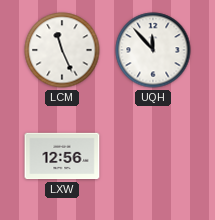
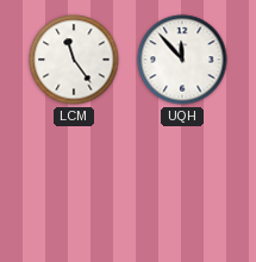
LCM: 11:26 -> 11:24 (74, 60)
LXW: 12:56 -> none (62, 156)
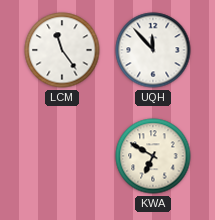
KWA: none -> 6:50 (153, 156)
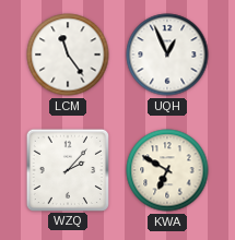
UQH: 11:53 -> 12:56 (167, 55)
WZQ: none -> 2:07 (67, 169)
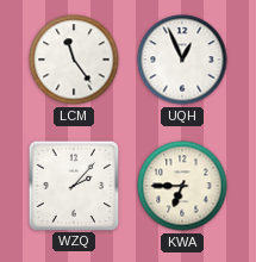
KWA: 6:50 -> 6:45 (182, 186)
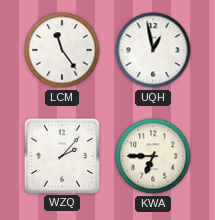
UQH: 12:56 -> 12:58 (153, 50)
